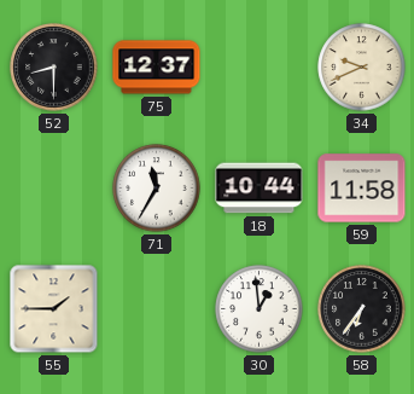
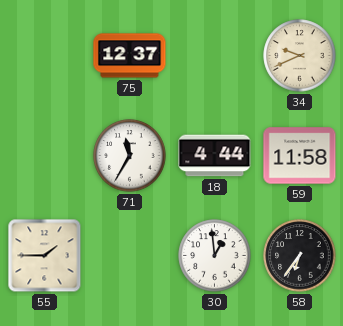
52: 8:30 -> none (54, 68)
18: 10:44 -> 4:44 (215, 156)
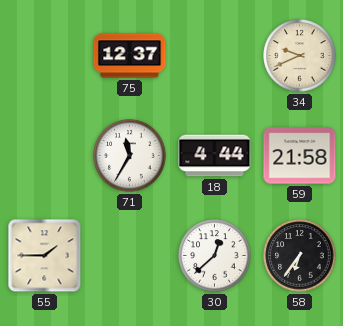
59: 11:58 -> 21:58 (300, 156)
30: 12:59 -> 12:38 (215, 256)
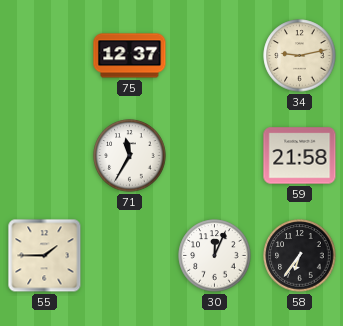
34: 9:41 -> 9:13 (300, 56)
18: 4:44 -> none (215, 156)
30: 12:38 -> 12:04 (215, 256)
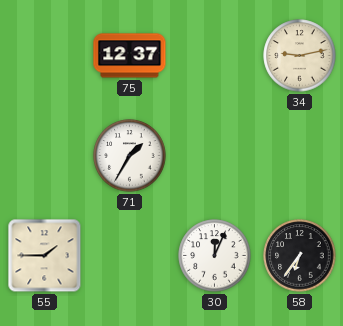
71: 11:35 -> 1:35 (130, 156)
59: 21:58 -> none (300, 156)
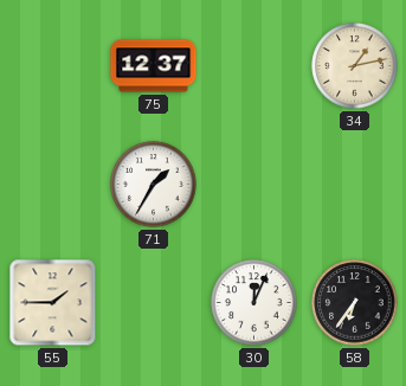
34: 9:13 -> 1:13 (355, 66)
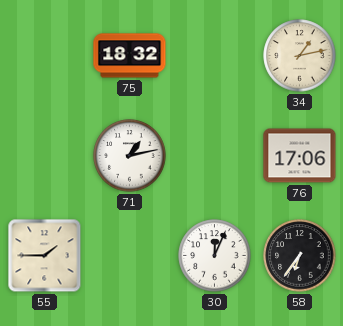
75: 12:37 -> 18:32 (130, 56)
71: 1:35 -> 1:13 (130, 156)
76: none -> 17:06 (300, 156)
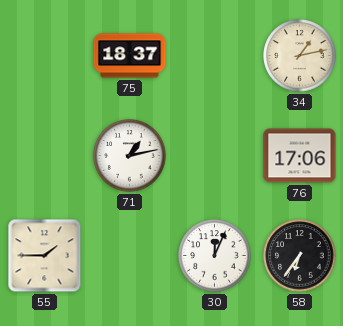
75: 18:32 -> 18:37 (130, 56)
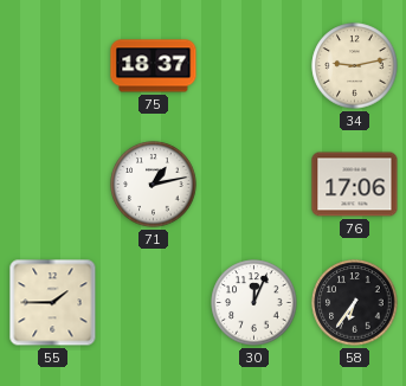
34: 1:13 -> 9:13 (355, 66)
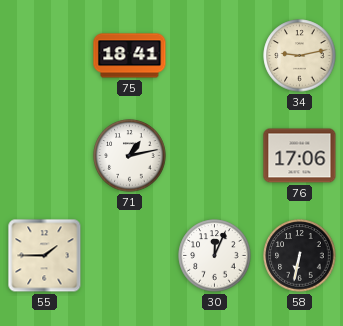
75: 18:37 -> 18:41 (130, 56)
58: 6:36 -> 6:32 (300, 256)
